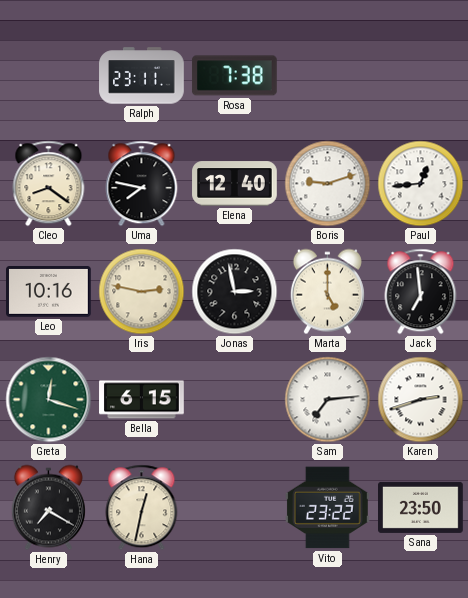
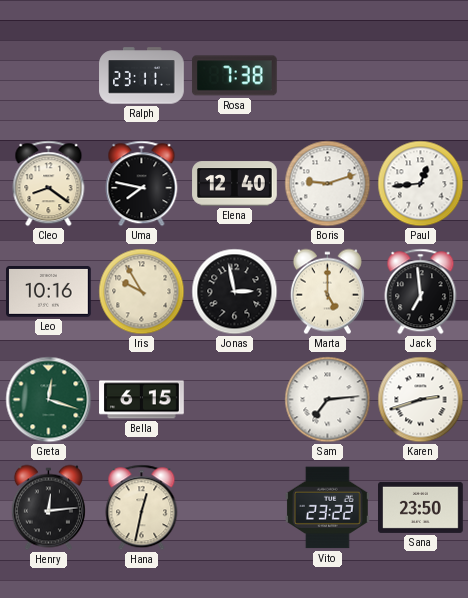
Iris: 2:47 -> 9:55 (142, 292)
Henry: 7:20 -> 12:14 (48, 508)
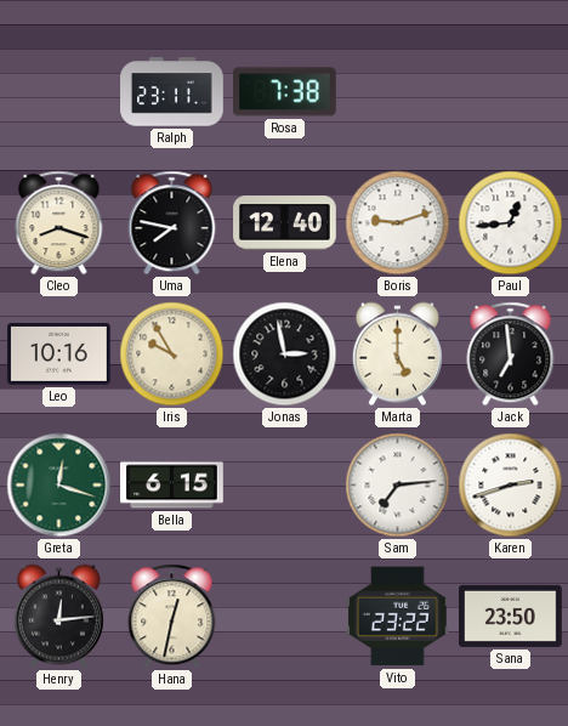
Cleo: 8:21 -> 8:18 (59, 223)
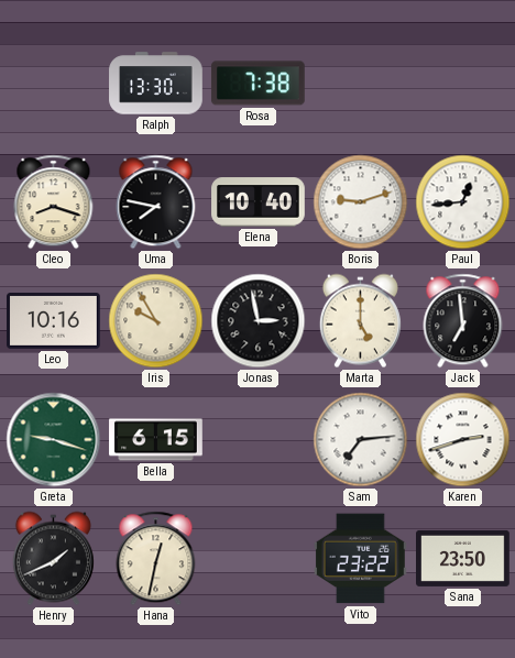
Ralph: 23:11 -> 13:30 (156, 84)
Elena: 12:40 -> 10:40 (259, 202)
Greta: 12:18 -> 9:18 (54, 440)
Henry: 12:14 -> 1:41 (53, 559)
